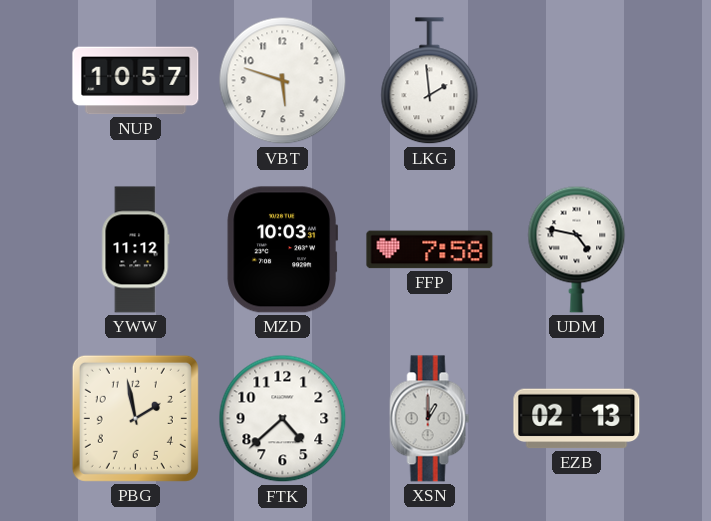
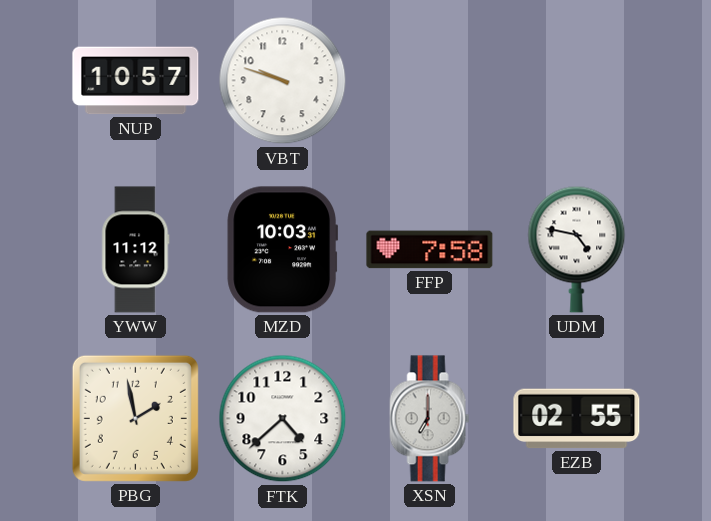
VBT: 5:48 -> 9:48 (283, 81)
LKG: 1:59 -> none (430, 81)
XSN: 1:00 -> 7:00 (430, 419)
EZB: 02:13 -> 02:55 (577, 419)
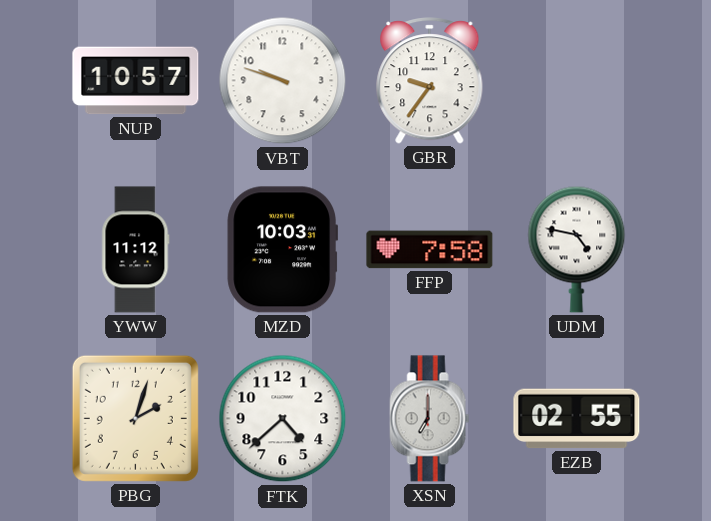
GBR: none -> 9:36 (430, 81)
PBG: 1:58 -> 2:03 (135, 418)
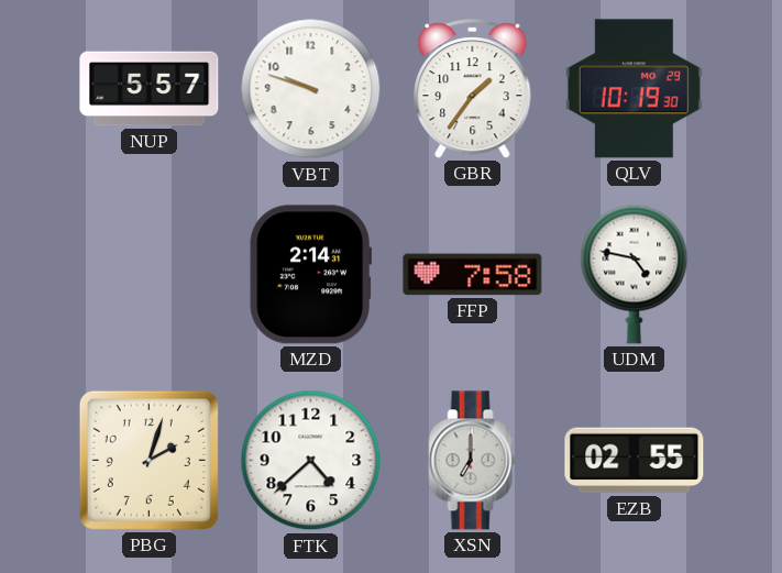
NUP: 10:57 -> 5:57 (150, 89)
GBR: 9:36 -> 1:36 (473, 89)
QLV: none -> 10:19 (634, 89)
YWW: 11:12 -> none (136, 250)
MZD: 10:03 -> 2:14 (310, 275)
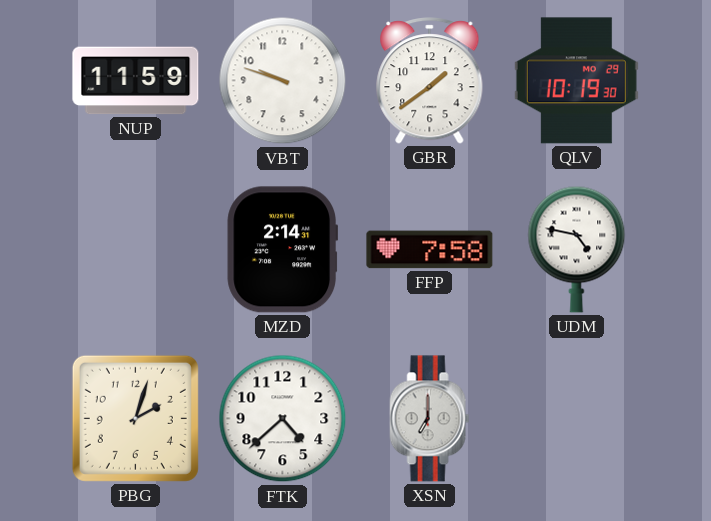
NUP: 5:57 -> 11:59 (136, 81)
GBR: 1:36 -> 1:39 (430, 81)
EZB: 02:55 -> none (635, 461)
